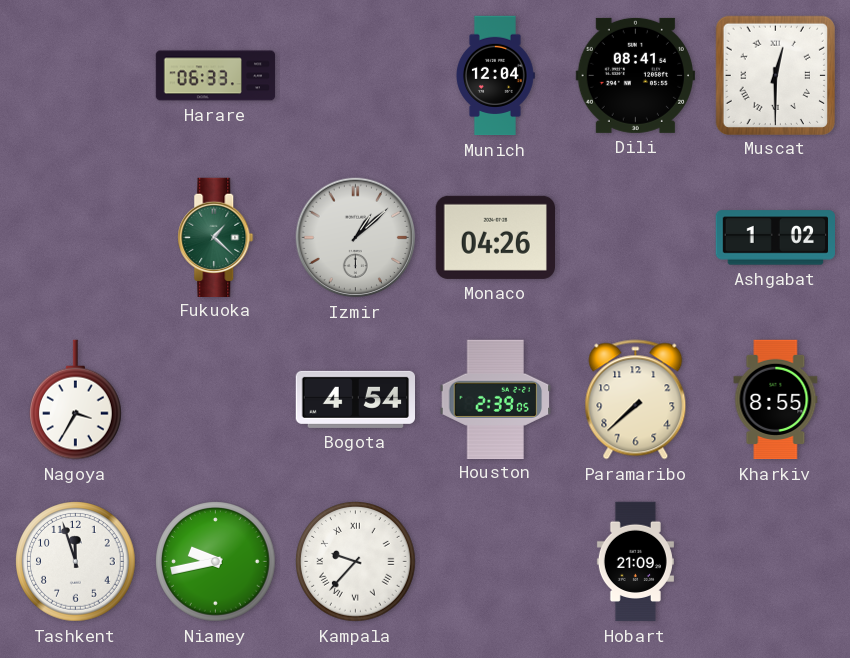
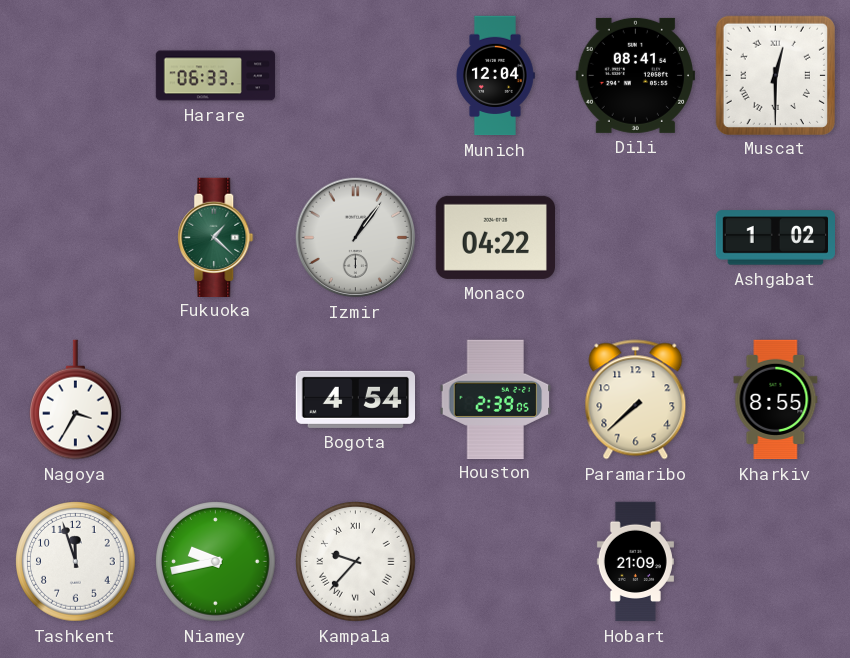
Izmir: 1:08 -> 1:06 (356, 238)
Monaco: 04:26 -> 04:22 (495, 237)
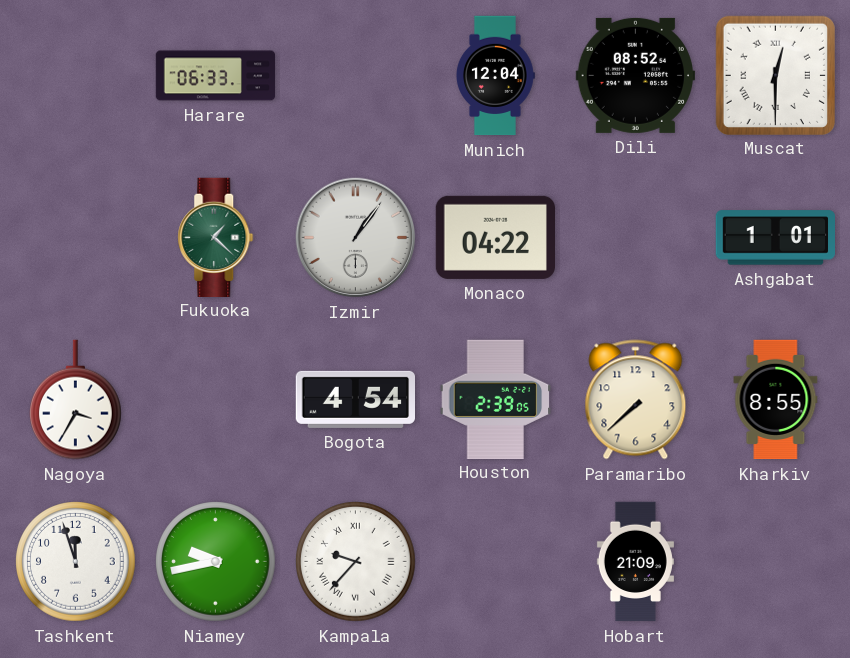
Dili: 08:41 -> 08:52 (635, 75)
Ashgabat: 1:02 -> 1:01 (775, 238)
